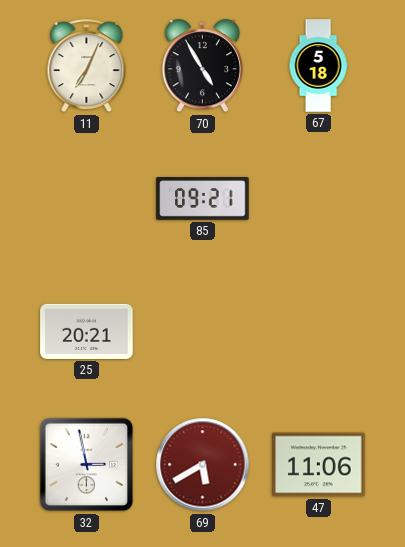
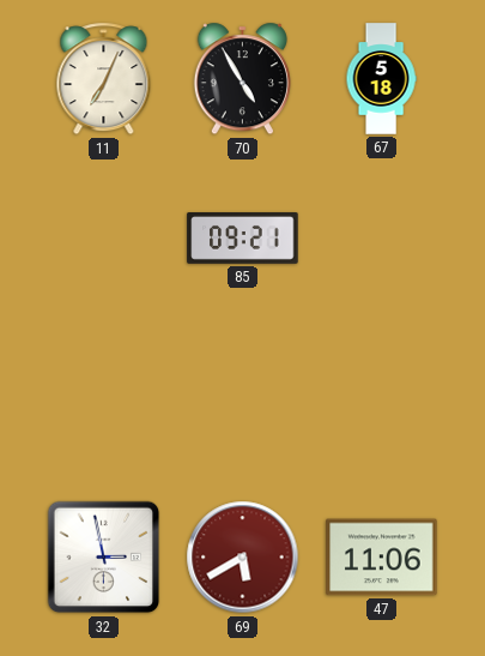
25: 20:21 -> none (87, 331)
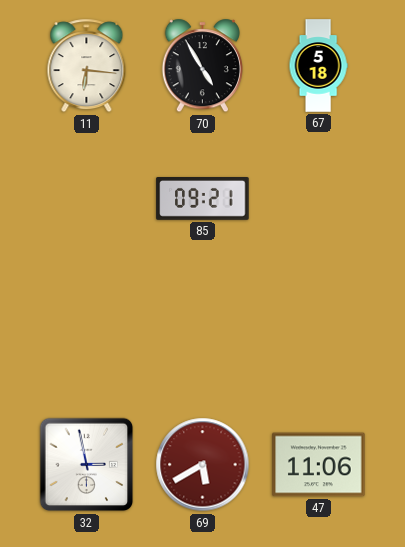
11: 7:04 -> 6:16 (87, 66)
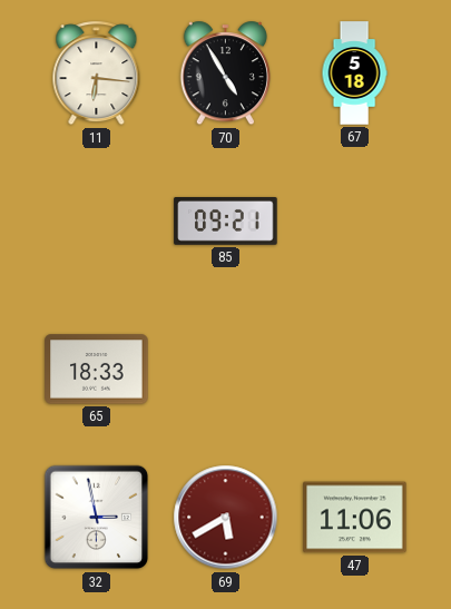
65: none -> 18:33 (97, 370)
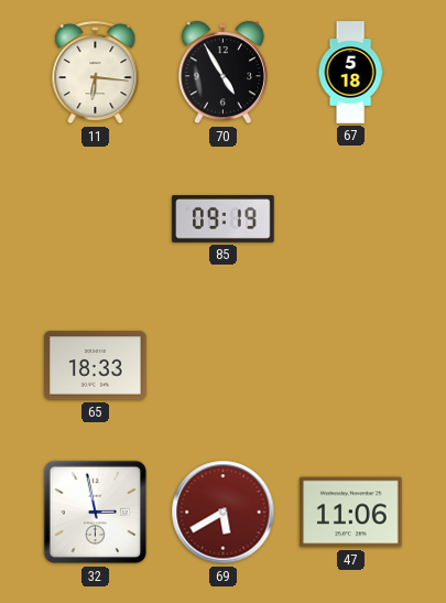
85: 09:21 -> 09:19 (224, 219)
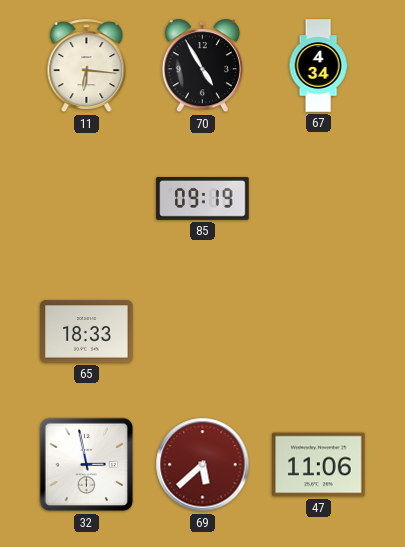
67: 5:18 -> 4:34 (318, 66)
69: 5:40 -> 5:38 (203, 465)
